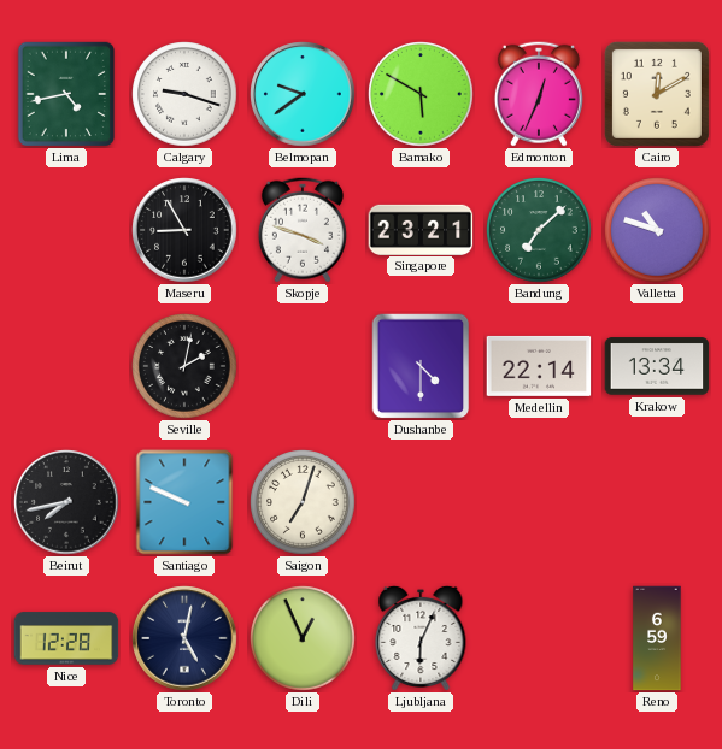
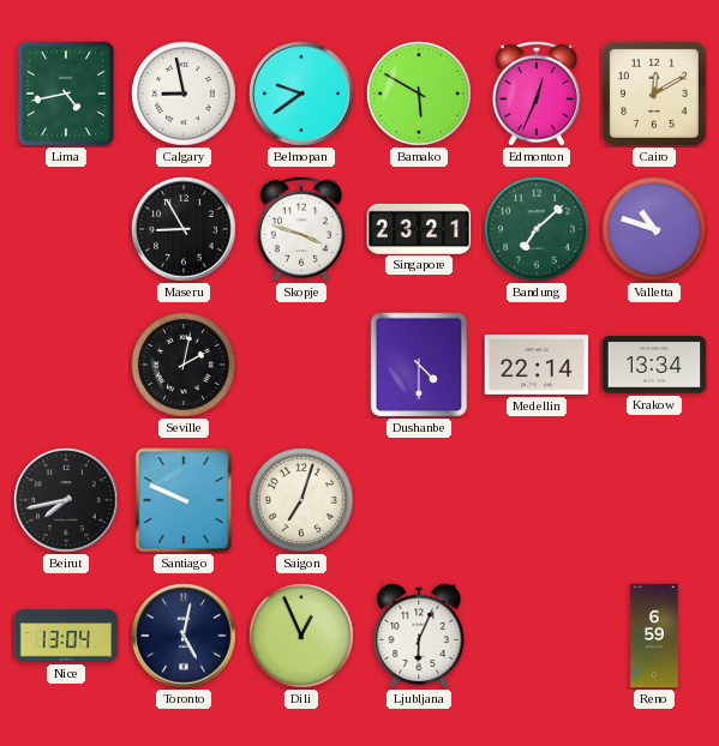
Calgary: 9:18 -> 8:58 (184, 94)
Nice: 12:28 -> 13:04 (66, 636)
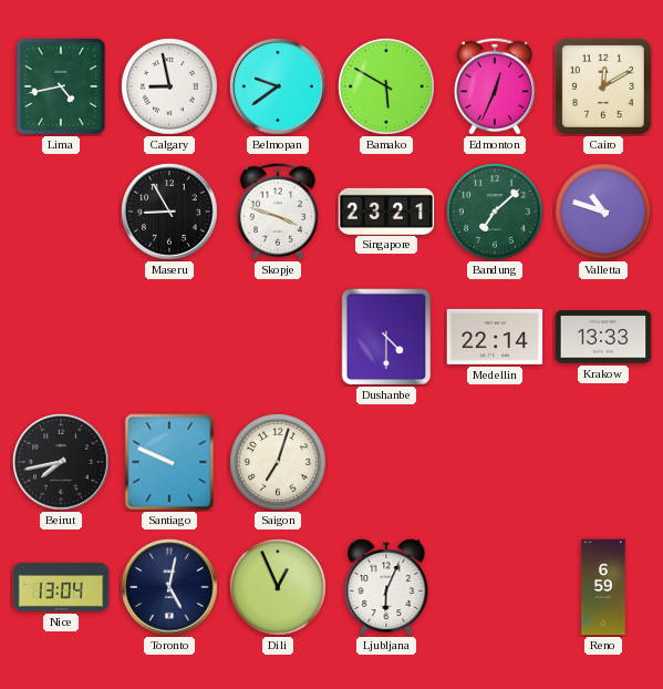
Seville: 2:02 -> none (184, 365)
Krakow: 13:34 -> 13:33 (603, 337)
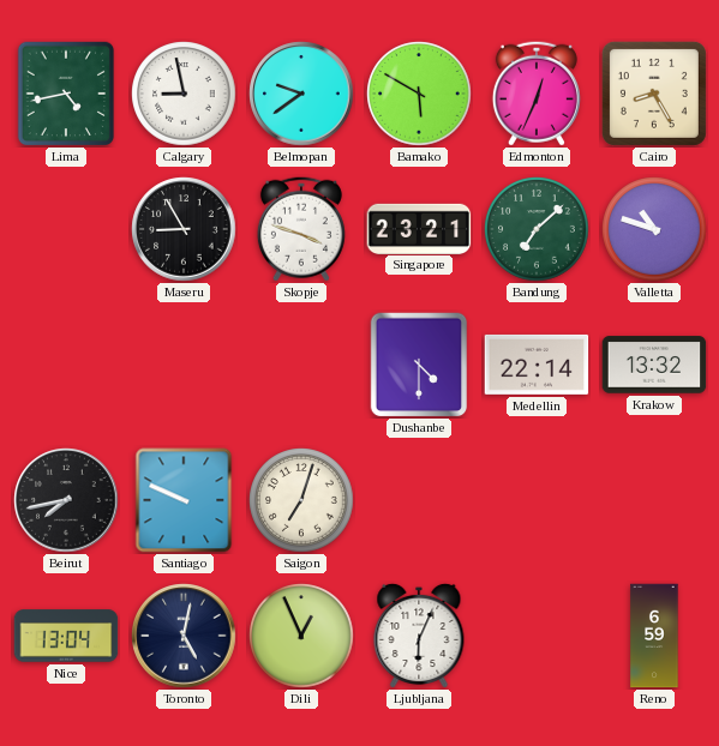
Cairo: 12:10 -> 8:25 (654, 94)
Krakow: 13:33 -> 13:32 (654, 365)
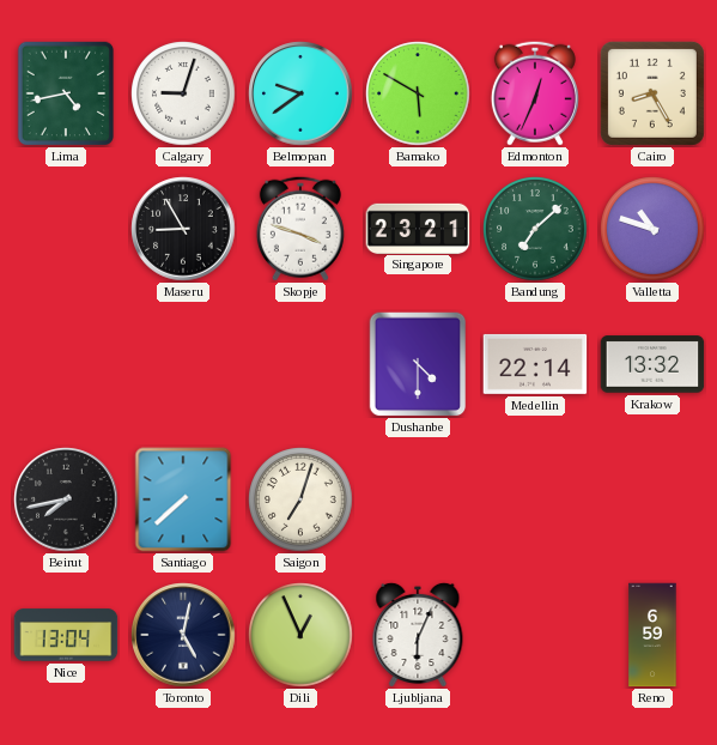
Calgary: 8:58 -> 9:03 (183, 93)
Santiago: 9:49 -> 7:38 (183, 499)
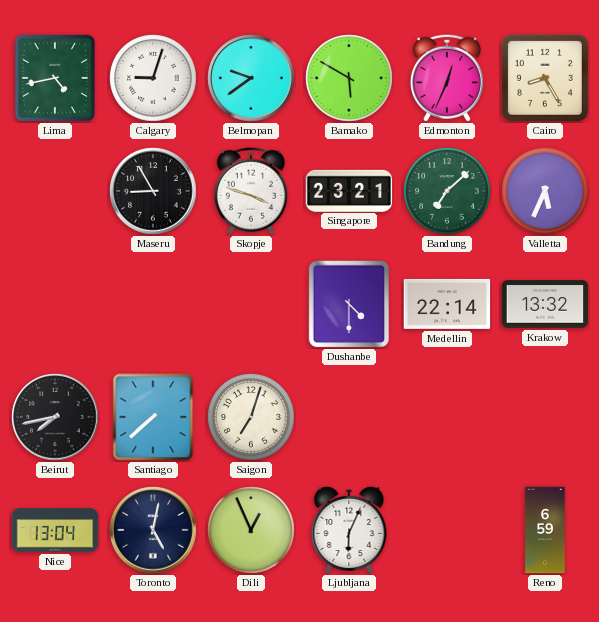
Valletta: 10:48 -> 5:34 (545, 191)
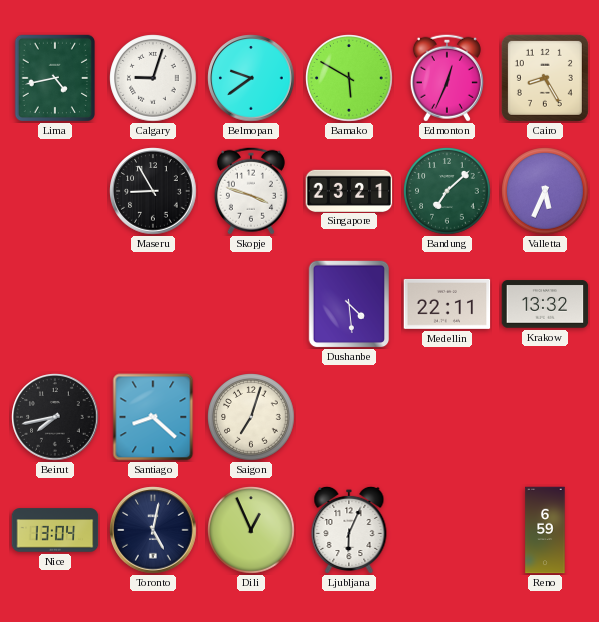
Dushanbe: 4:30 -> 4:29 (349, 304)
Medellin: 22:14 -> 22:11 (447, 304)
Santiago: 7:38 -> 8:22 (153, 417)
